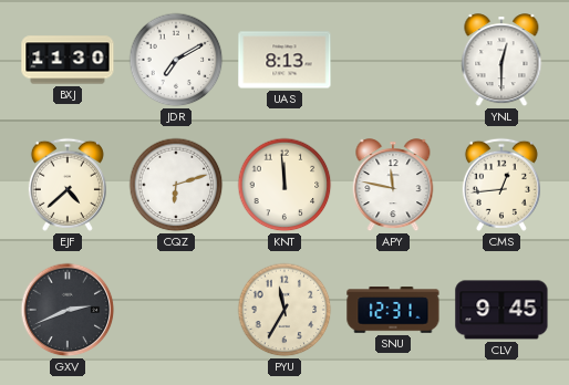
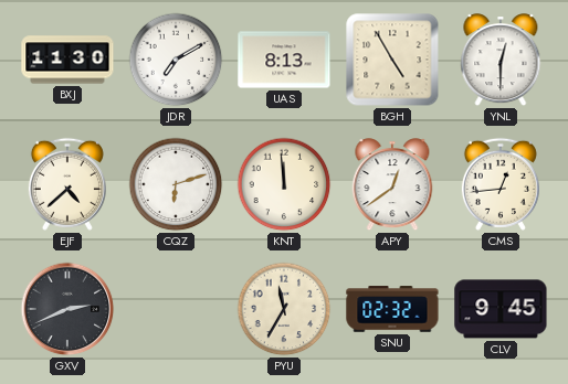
BGH: none -> 4:55 (392, 60)
APY: 11:47 -> 12:39 (392, 185)
SNU: 12:31 -> 02:32 (392, 309)
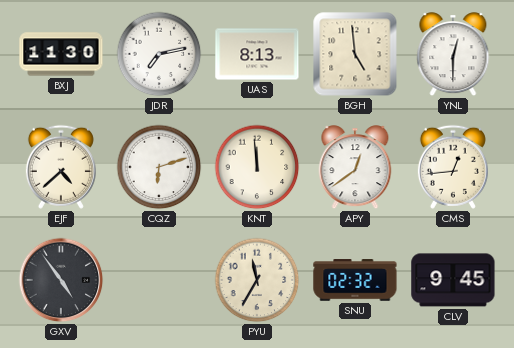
JDR: 7:10 -> 7:13 (159, 54)
BGH: 4:55 -> 4:59 (355, 54)
GXV: 2:41 -> 4:54 (61, 280)
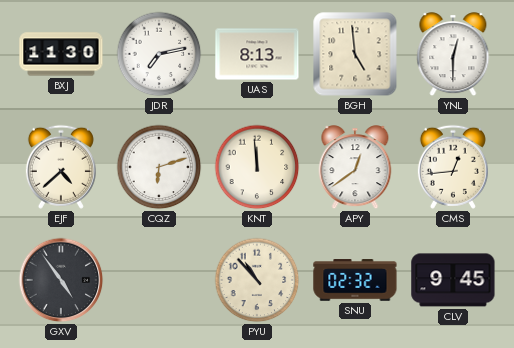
PYU: 11:35 -> 10:53 (257, 280)
